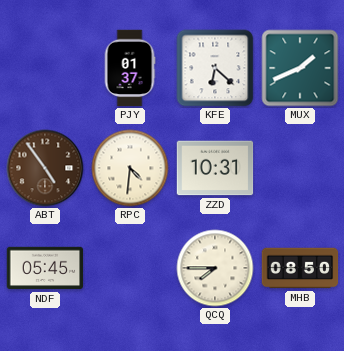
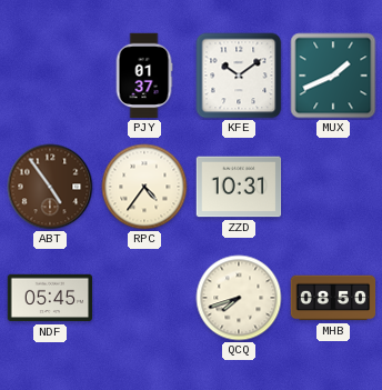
KFE: 6:22 -> 10:09 (239, 76)
RPC: 4:31 -> 4:36 (144, 187)
QCQ: 7:45 -> 7:42 (239, 298)
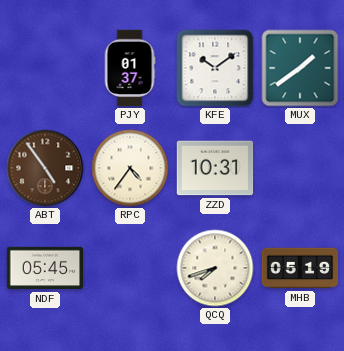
MUX: 1:41 -> 1:39 (300, 68)
MHB: 08:50 -> 05:19 (300, 268)
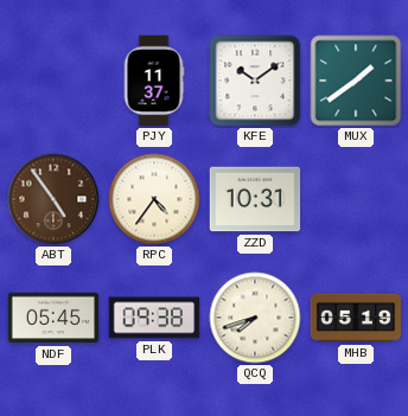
PJY: 01:37 -> 11:37 (154, 81)
PLK: none -> 09:38 (154, 318)
